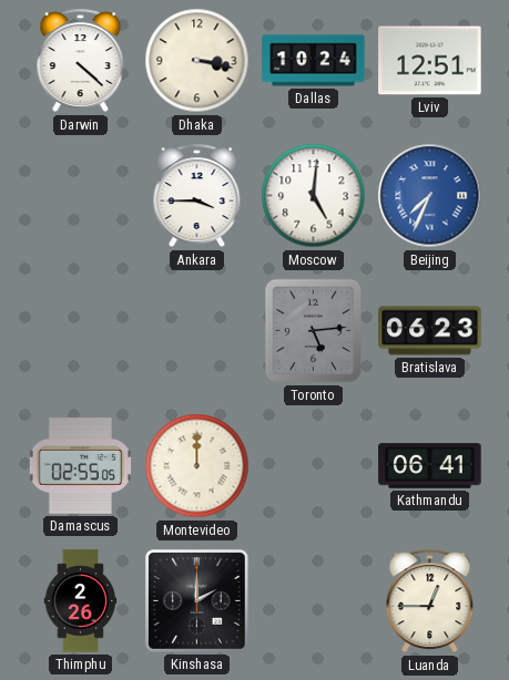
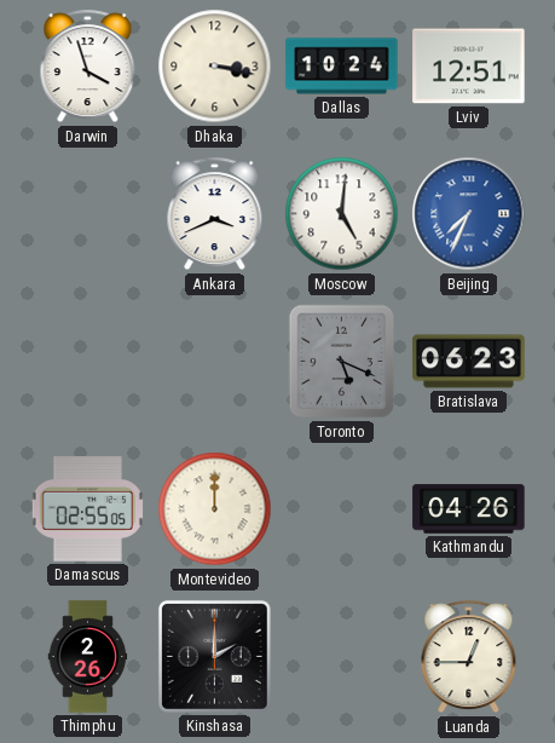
Darwin: 4:22 -> 3:57 (88, 67)
Ankara: 3:45 -> 3:41 (215, 214)
Toronto: 5:14 -> 5:19 (342, 362)
Kathmandu: 06:41 -> 04:26 (469, 509)
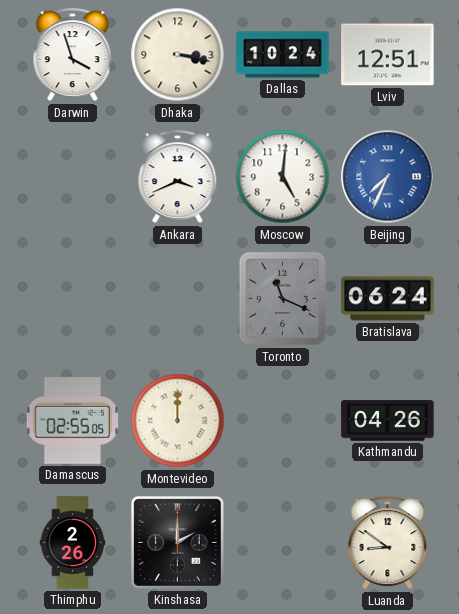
Toronto: 5:19 -> 11:19 (283, 299)
Bratislava: 06:23 -> 06:24 (388, 299)
Luanda: 12:45 -> 8:51 (388, 543)
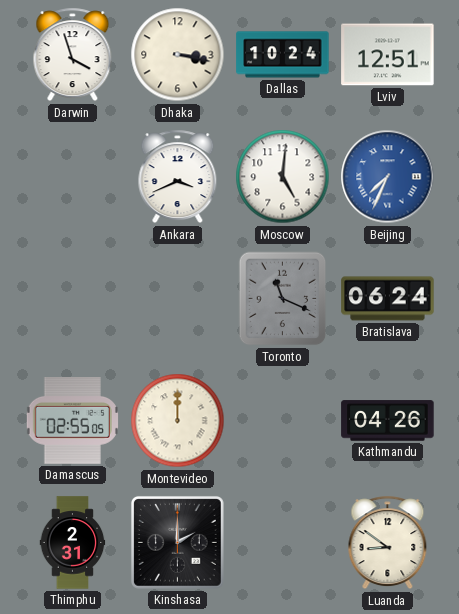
Thimphu: 2:26 -> 2:31 (73, 543)
